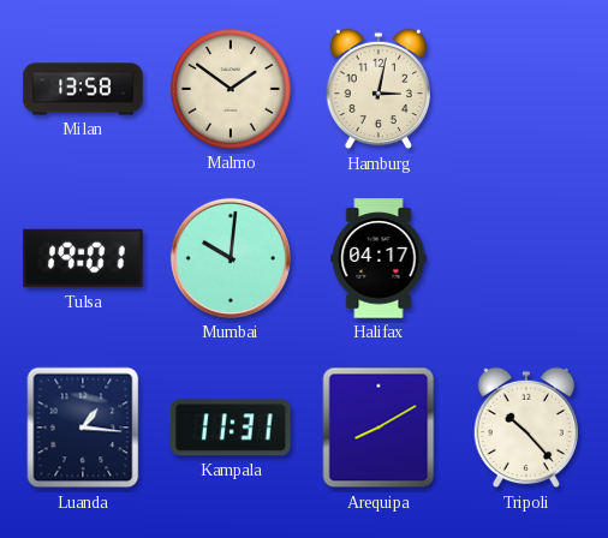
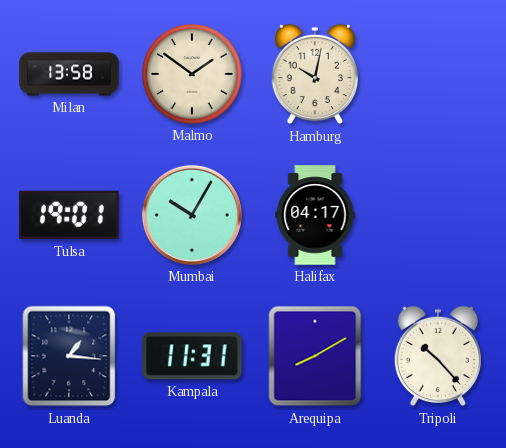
Hamburg: 3:02 -> 10:02 (314, 74)
Mumbai: 10:01 -> 10:05 (192, 215)
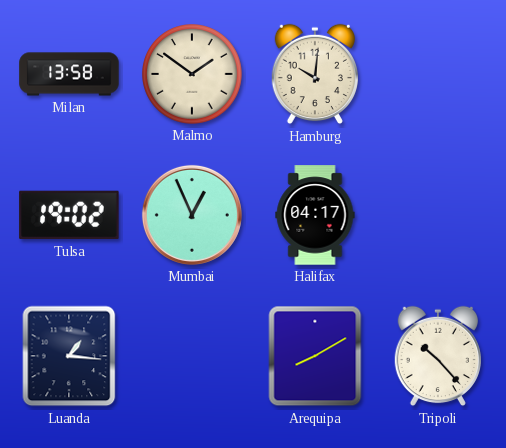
Hamburg: 10:02 -> 10:01 (314, 74)
Tulsa: 19:01 -> 19:02 (69, 215)
Mumbai: 10:05 -> 12:56 (192, 215)
Kampala: 11:31 -> none (192, 356)
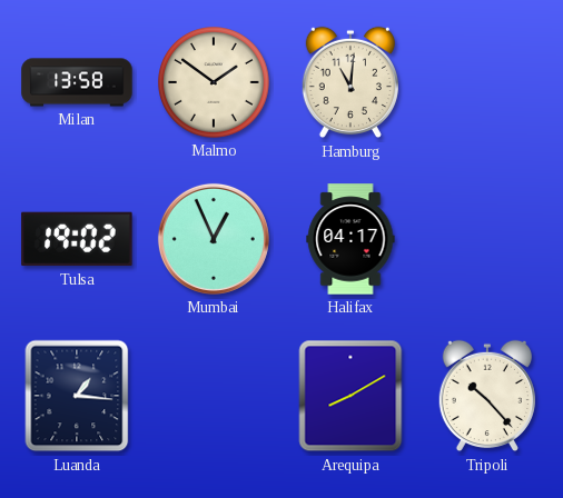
Hamburg: 10:01 -> 11:01 (349, 82)
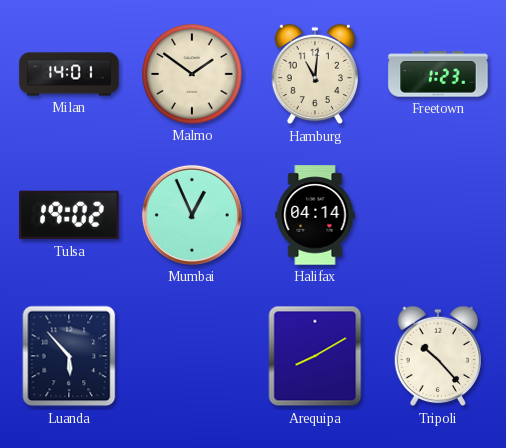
Milan: 13:58 -> 14:01 (69, 74)
Freetown: none -> 1:23 (438, 74)
Halifax: 04:17 -> 04:14 (315, 215)
Luanda: 1:16 -> 5:53 (69, 356)
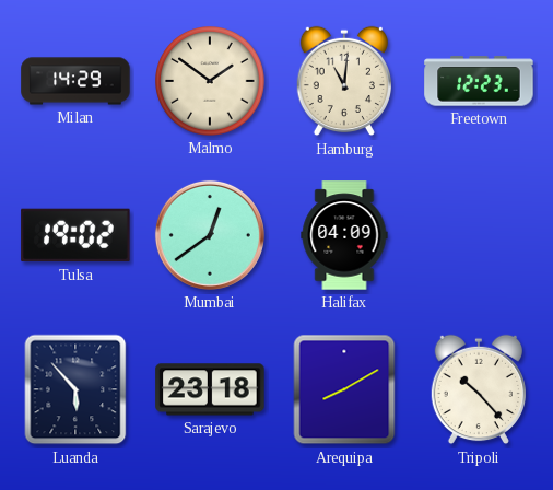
Milan: 14:01 -> 14:29 (75, 81)
Freetown: 1:23 -> 12:23 (479, 81)
Mumbai: 12:56 -> 12:39 (210, 235)
Halifax: 04:14 -> 04:09 (344, 235)
Sarajevo: none -> 23:18 (210, 389)
